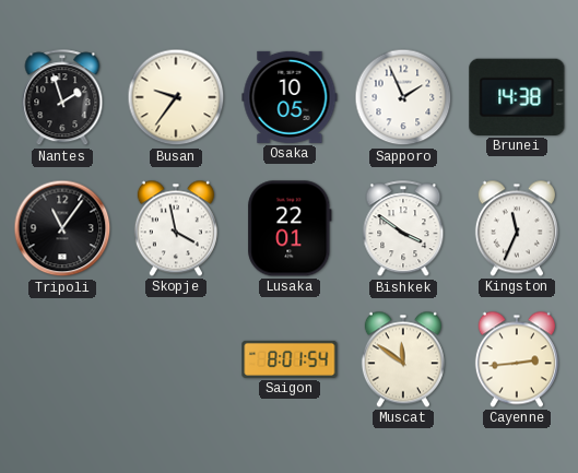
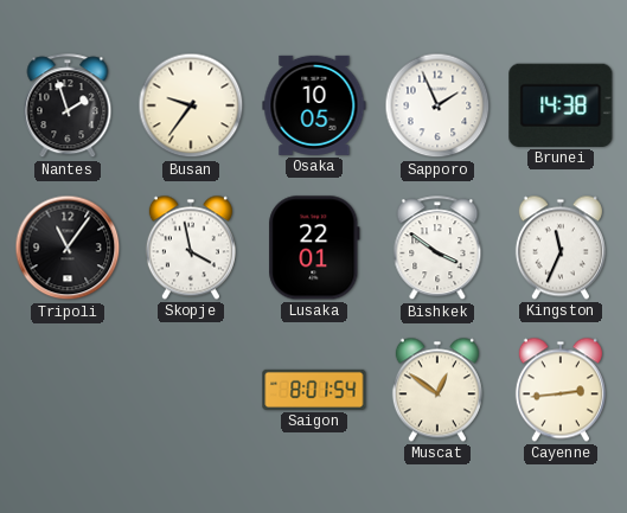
Muscat: 11:51 -> 12:51 (437, 390)
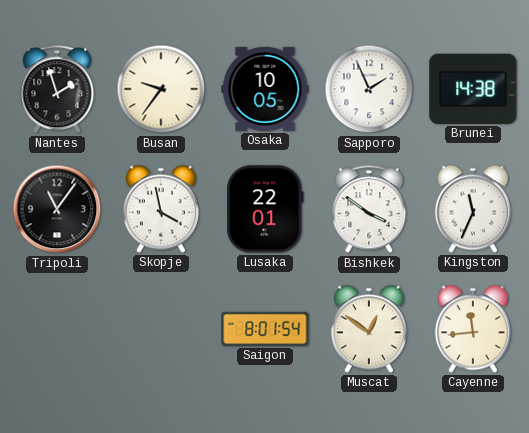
Cayenne: 2:44 -> 11:44 (473, 329)
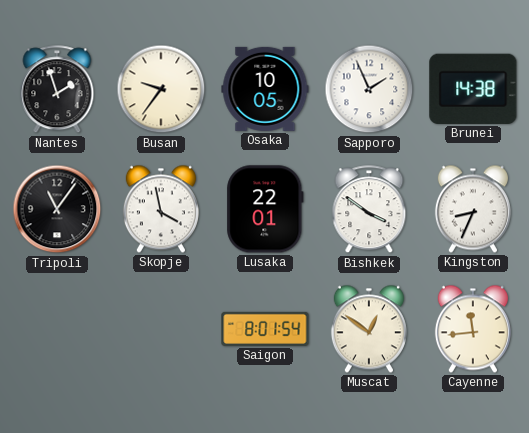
Kingston: 11:34 -> 8:34 (473, 209)
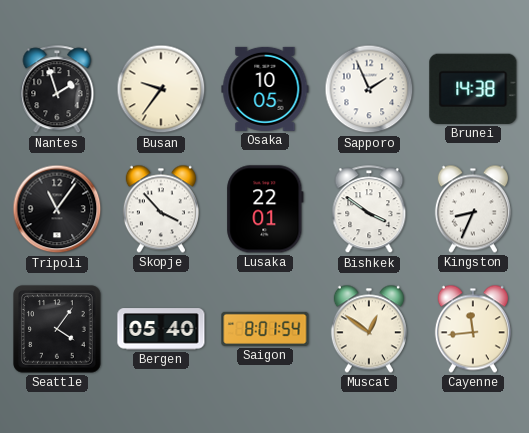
Skopje: 3:58 -> 3:53 (161, 209)
Seattle: none -> 4:06 (57, 329)
Bergen: none -> 05:40 (161, 329)
